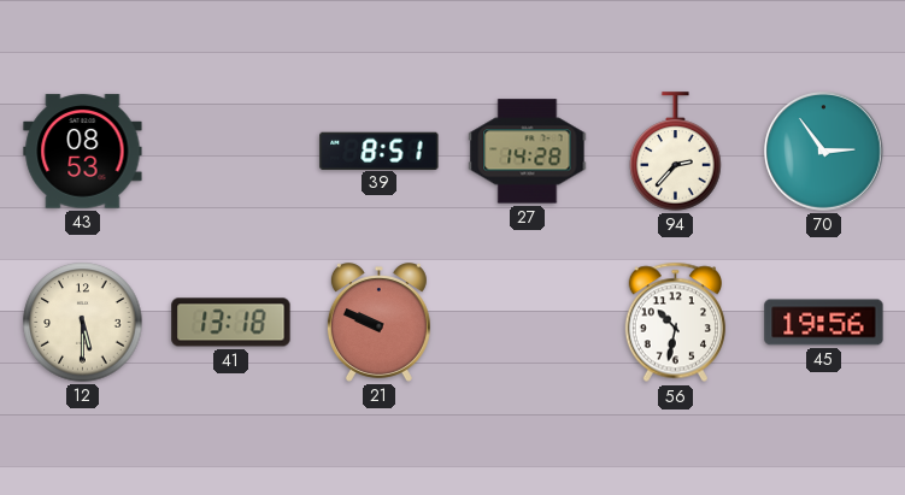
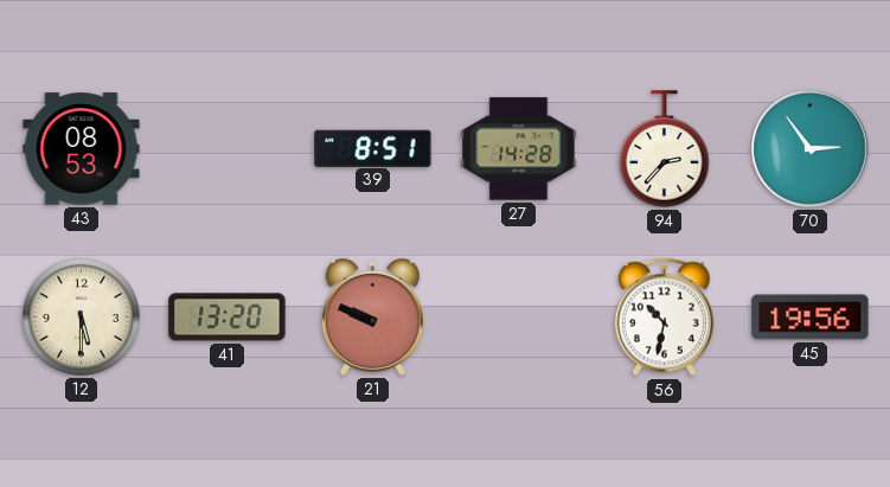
41: 13:18 -> 13:20 (228, 318)
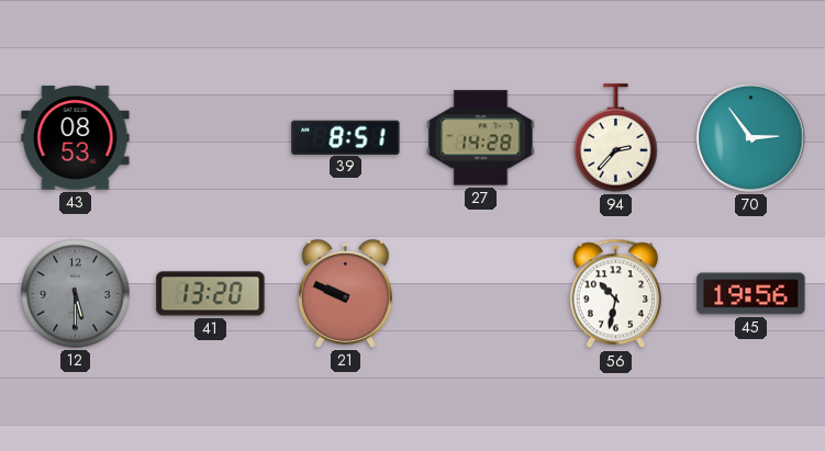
12 dial: cream -> grey (76, 294)
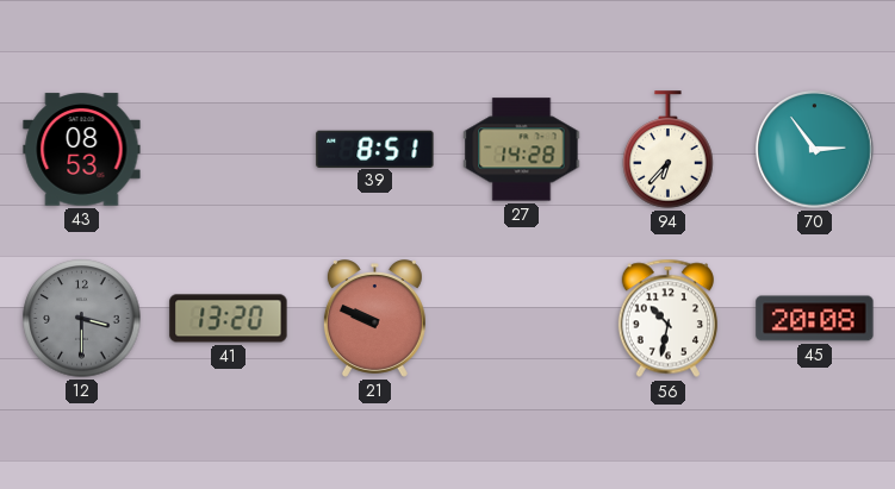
94: 2:37 -> 6:37 (669, 150)
12: 5:30 -> 3:30 (82, 319)
45: 19:56 -> 20:08 (815, 319)
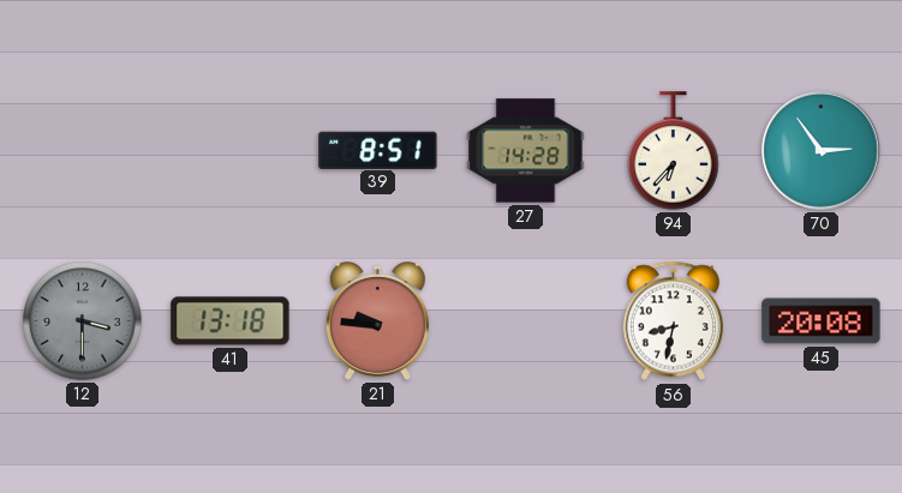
43: 08:53 -> none (82, 150)
41: 13:20 -> 13:18 (231, 321)
21: 9:49 -> 9:46 (377, 321)
56: 10:32 -> 8:32 (673, 321)
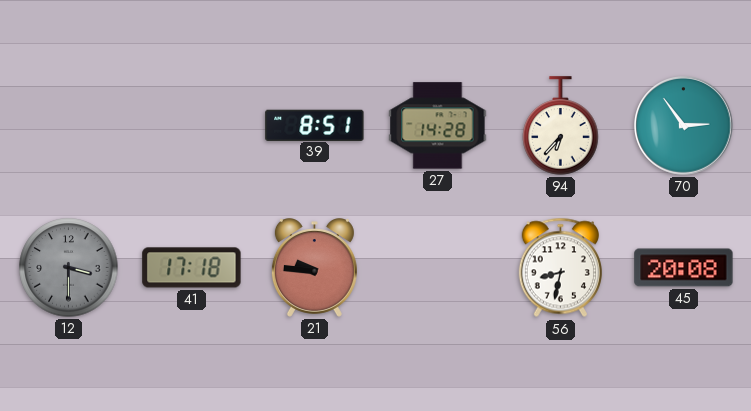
41: 13:18 -> 17:18 (192, 268)
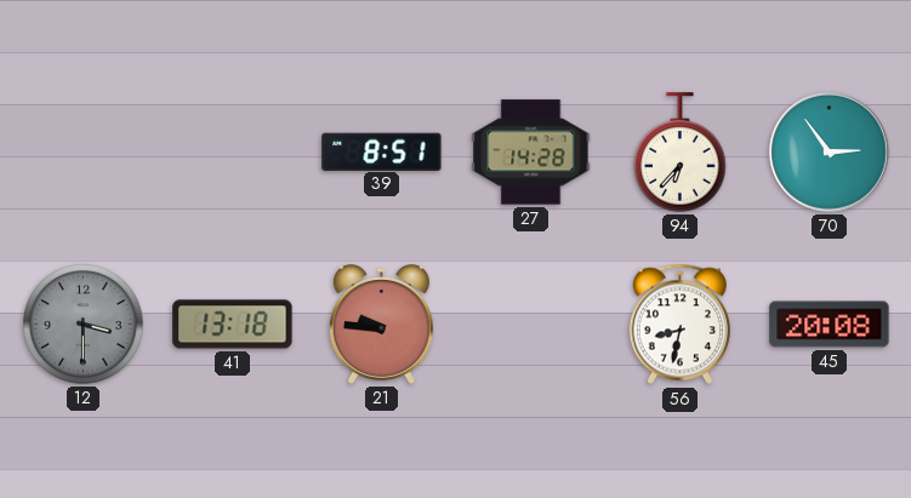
41: 17:18 -> 13:18 (233, 325)
